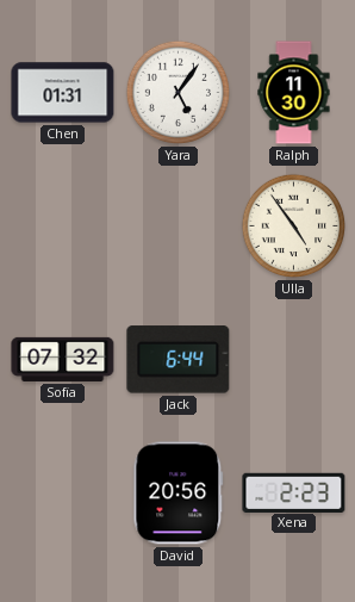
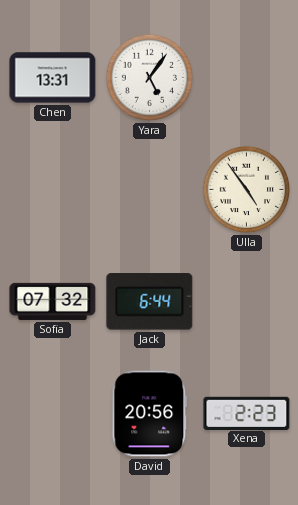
Chen: 01:31 -> 13:31 (53, 78)
Ralph: 11:30 -> none (294, 93)
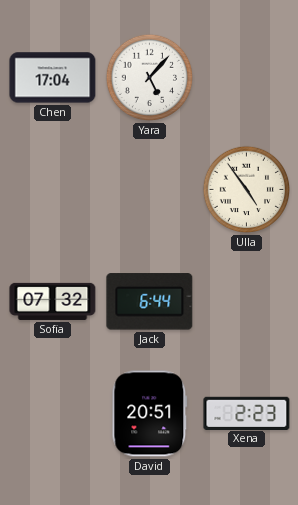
Chen: 13:31 -> 17:04 (53, 78)
Yara: 5:06 -> 5:07 (150, 78)
David: 20:56 -> 20:51 (150, 414)
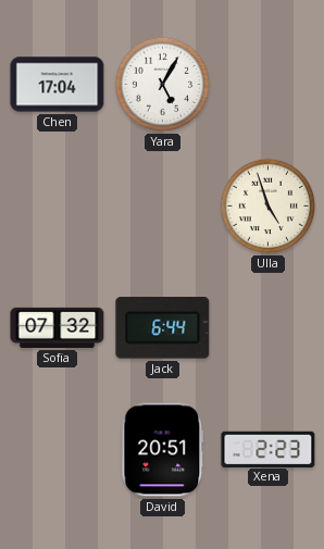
Yara: 5:07 -> 5:05 (163, 85)
Ulla: 4:54 -> 4:57 (269, 207)
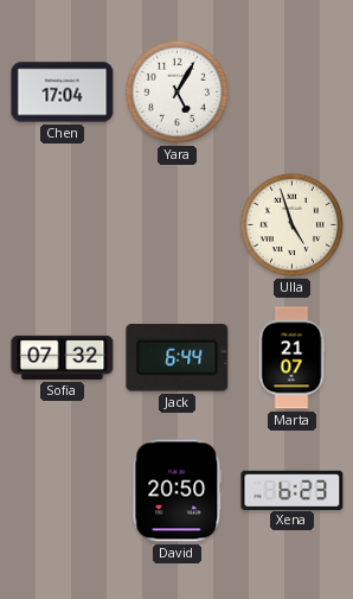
Marta: none -> 21:07 (291, 358)
David: 20:51 -> 20:50 (178, 491)
Xena: 2:23 -> 6:23 (293, 490)
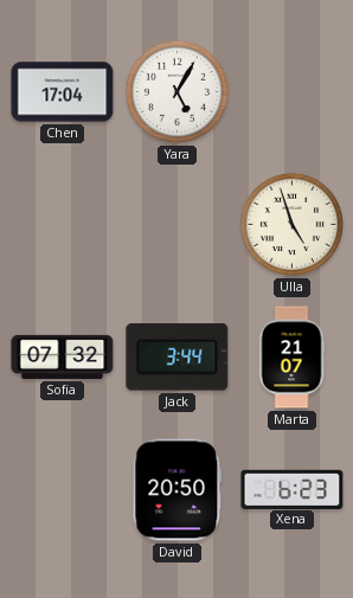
Jack: 6:44 -> 3:44 (178, 358)
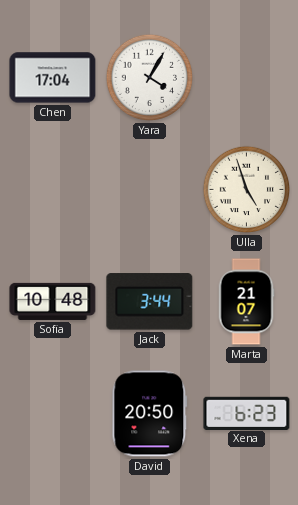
Yara: 5:05 -> 4:05 (150, 78)
Sofia: 07:32 -> 10:48 (53, 301)
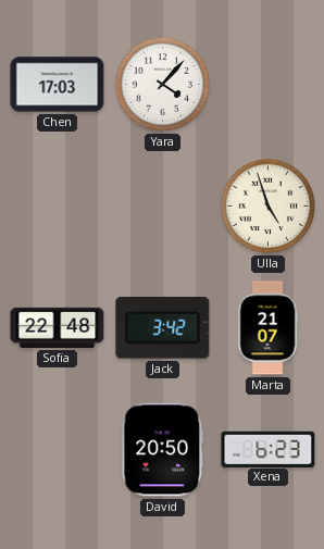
Chen: 17:04 -> 17:03 (58, 85)
Yara: 4:05 -> 4:07 (163, 85)
Sofia: 10:48 -> 22:48 (58, 327)
Jack: 3:44 -> 3:42 (163, 328)
